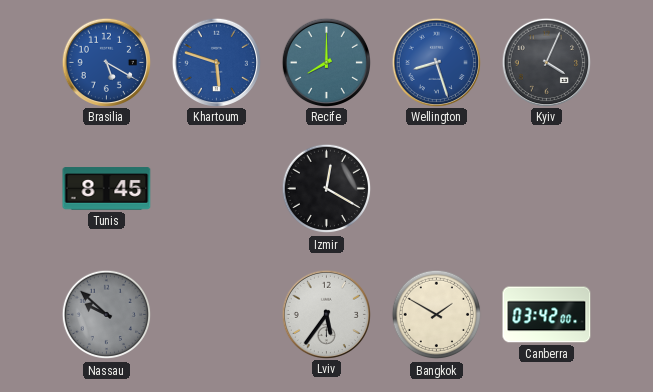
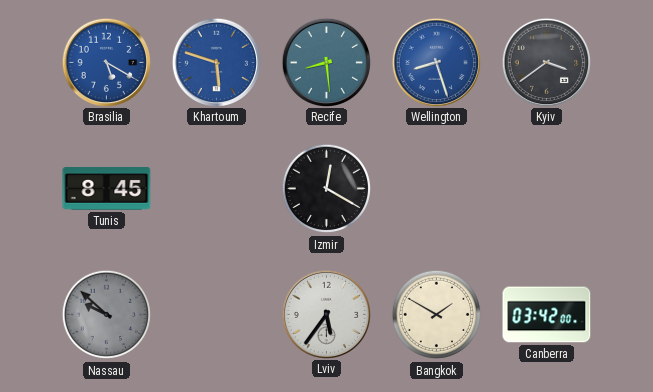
Recife: 8:00 -> 8:29 (326, 62)
Kyiv: 4:04 -> 3:39 (546, 62)
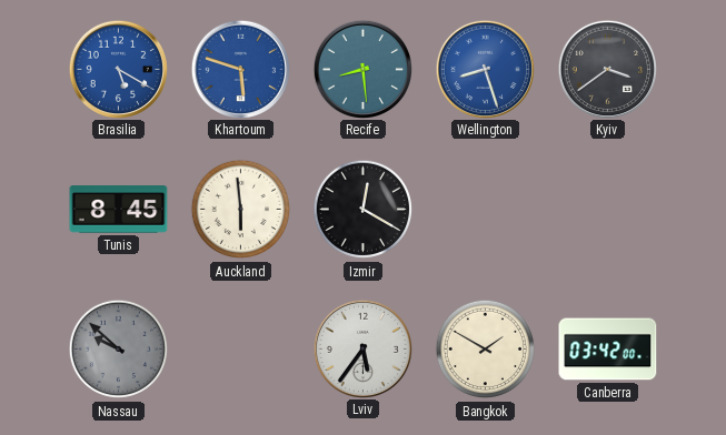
Auckland: none -> 5:59 (241, 210)
